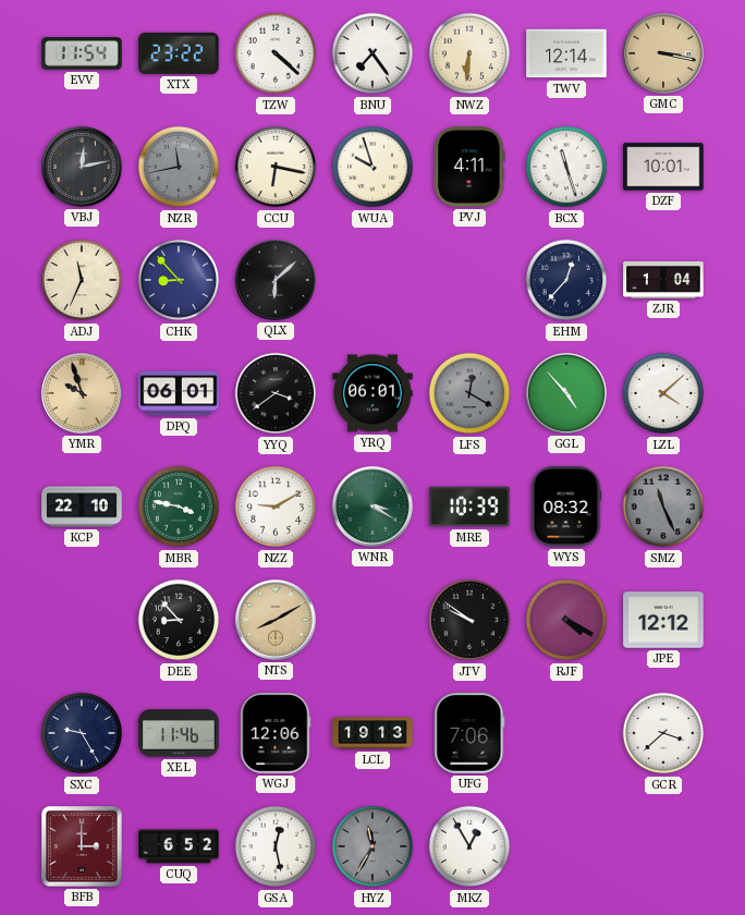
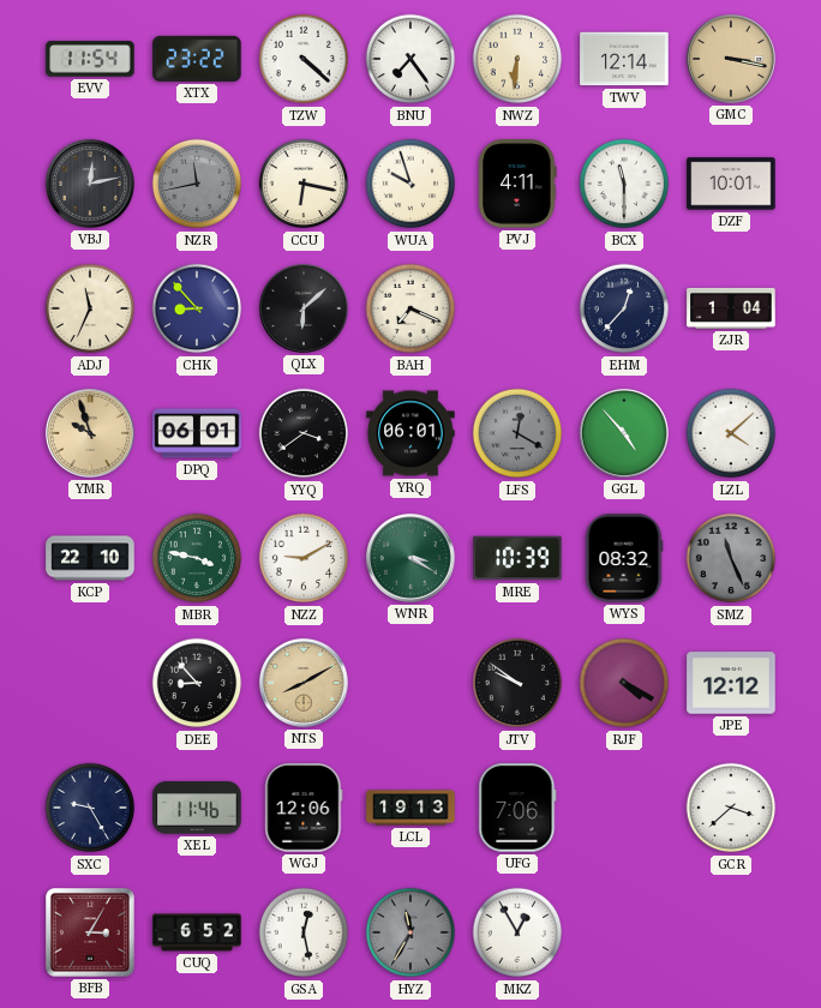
BCX: 11:27 -> 11:30 (624, 184)
BAH: none -> 7:19 (410, 308)
BFB: 3:00 -> 3:05 (91, 934)
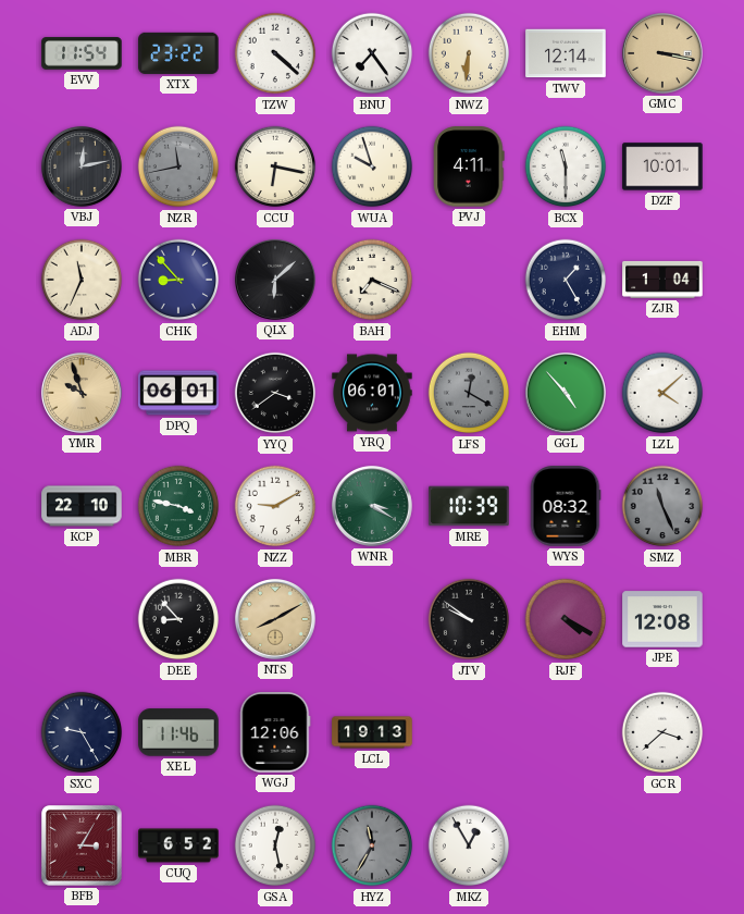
EHM: 12:37 -> 1:25 (566, 280)
JPE: 12:12 -> 12:08 (662, 619)
UFG: 7:06 -> none (517, 808)
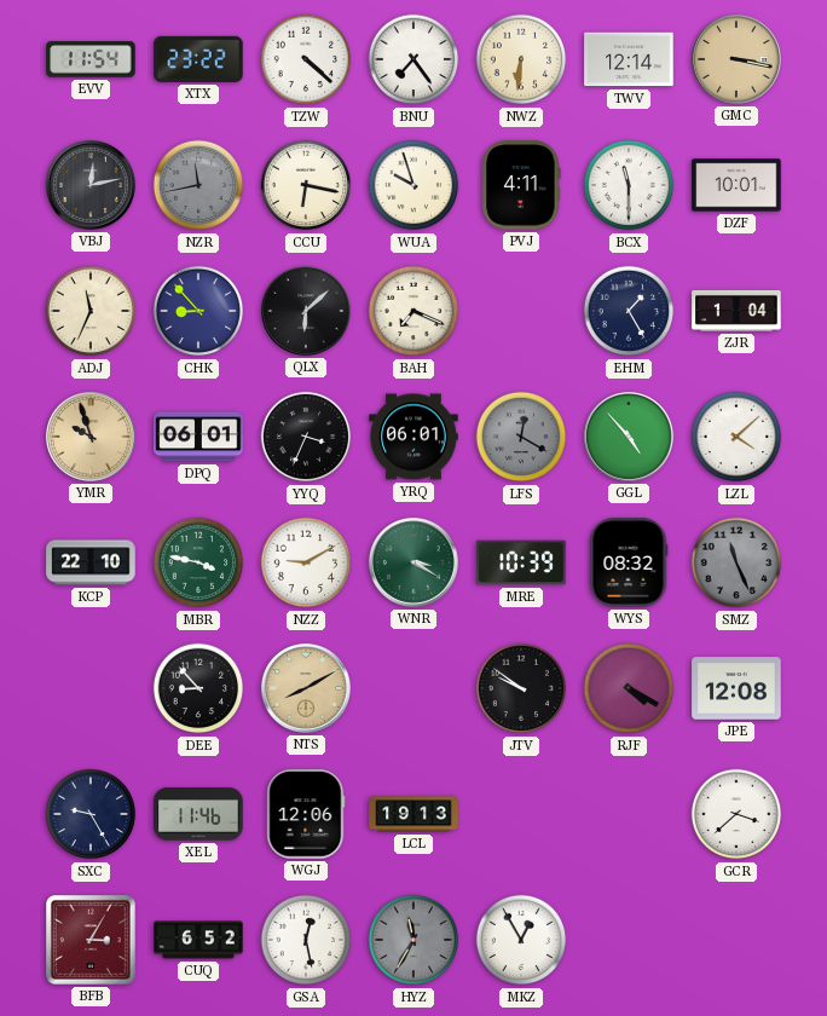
YYQ: 3:39 -> 3:34 (306, 437)
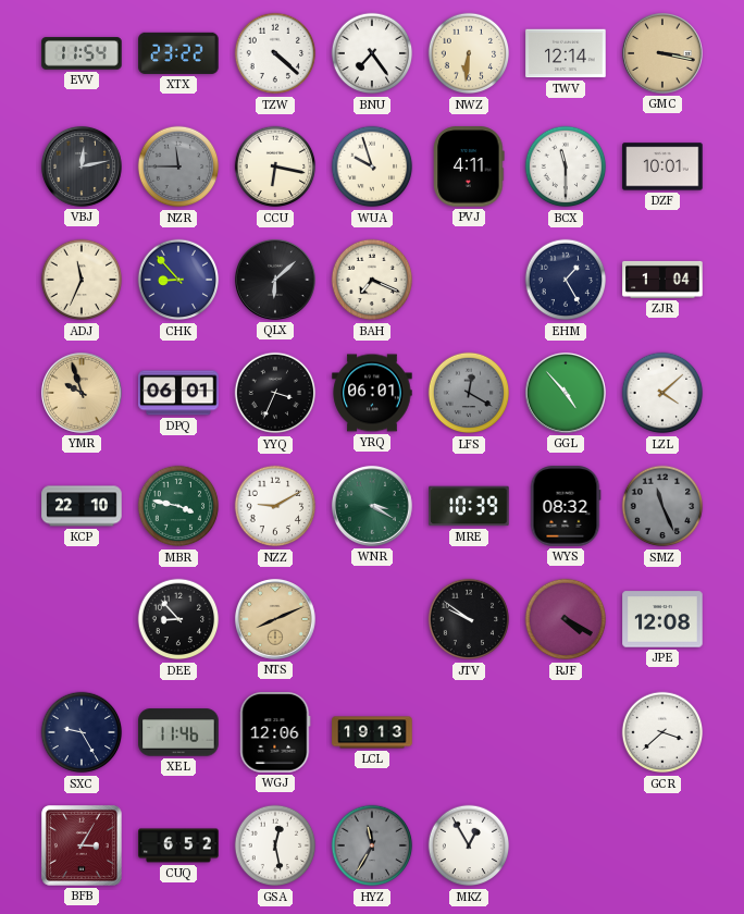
NZR: 11:43 -> 11:45 (178, 166)
NTS: 8:10 -> 8:11 (275, 619)
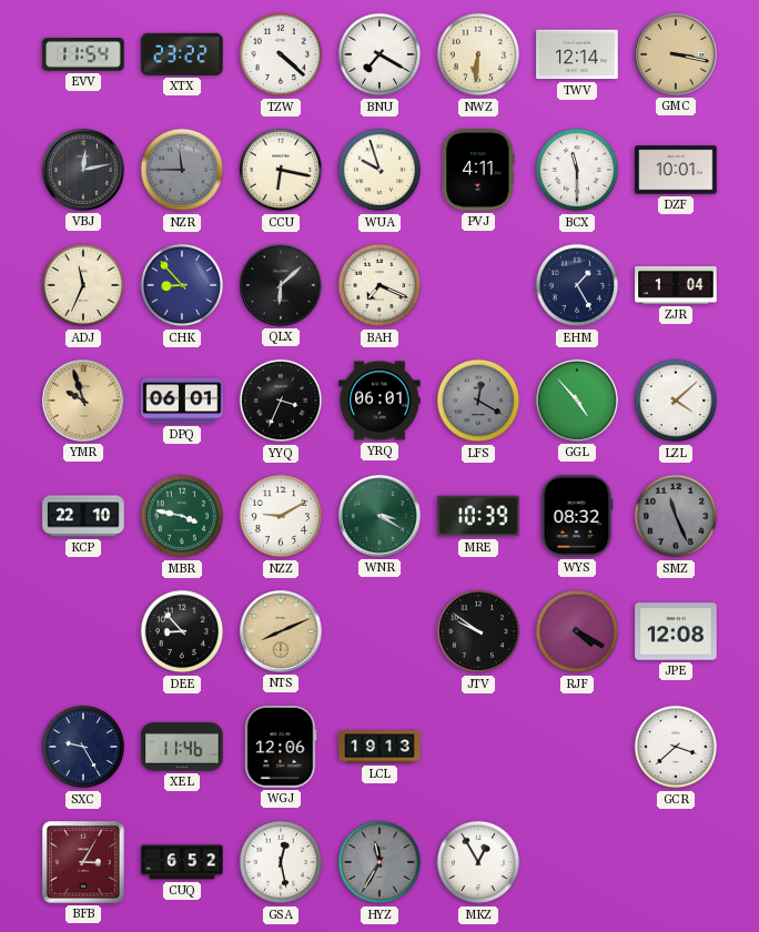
BNU: 7:24 -> 7:20 (379, 54)
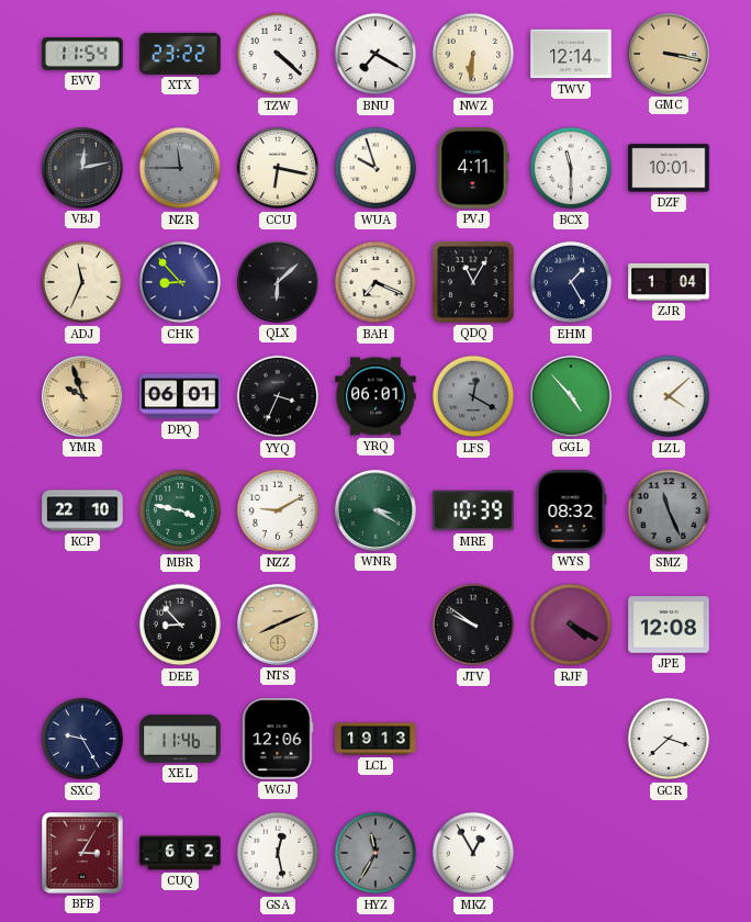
QDQ: none -> 11:05 (473, 282)
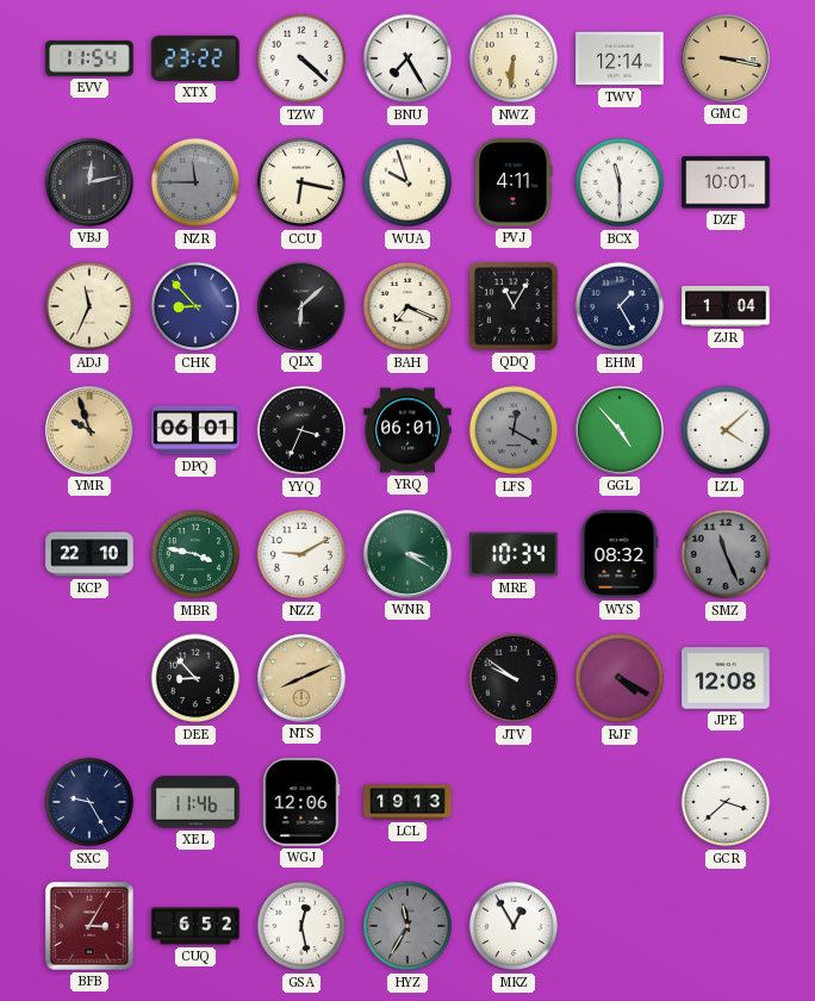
BNU: 7:20 -> 7:25 (407, 58)
MRE: 10:39 -> 10:34 (514, 554)
